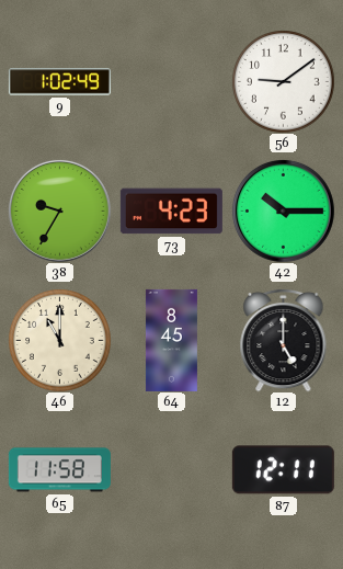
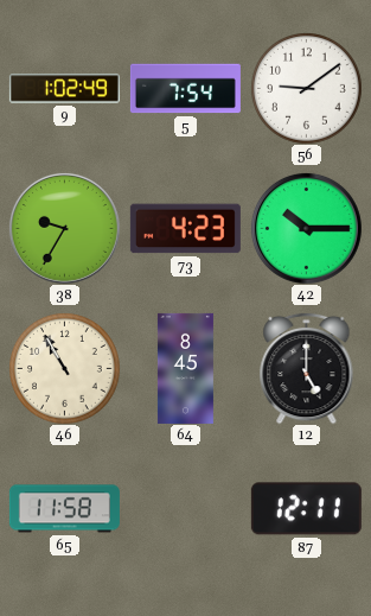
5: none -> 7:54 (185, 89)
46: 11:00 -> 10:55 (65, 369)
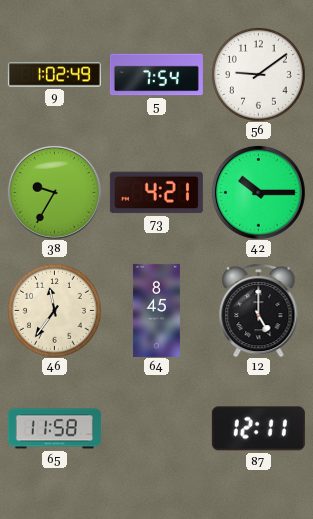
73: 4:23 -> 4:21 (156, 193)
46: 10:55 -> 11:36 (55, 311)
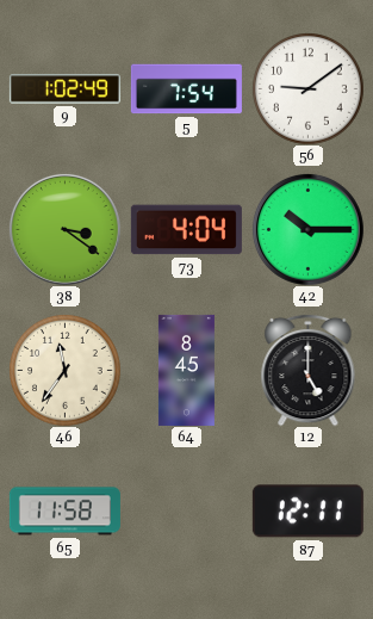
38: 9:35 -> 3:21 (64, 229)
73: 4:21 -> 4:04 (186, 230)
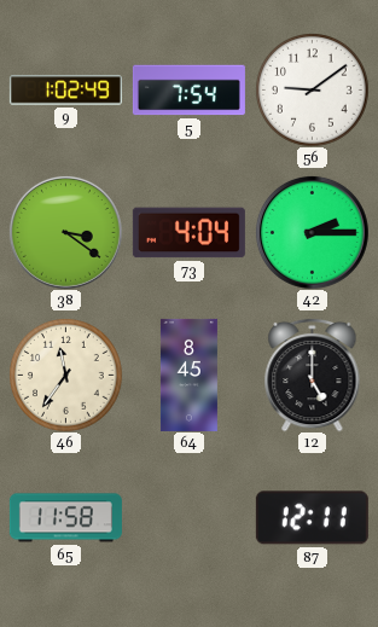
42: 10:15 -> 2:15 (312, 232)
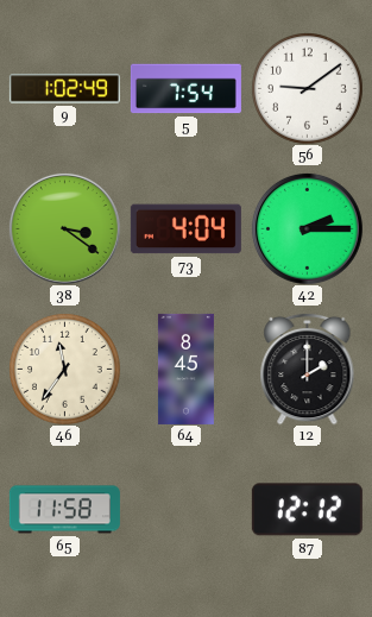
12: 5:00 -> 2:00 (308, 369)
87: 12:11 -> 12:12 (307, 510)
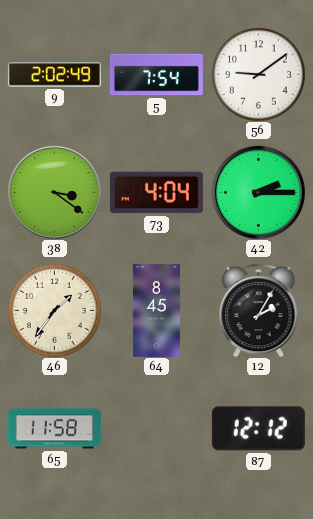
9: 1:02 -> 2:02 (54, 75)
46: 11:36 -> 1:36 (55, 311)
12: 2:00 -> 2:05 (259, 310)
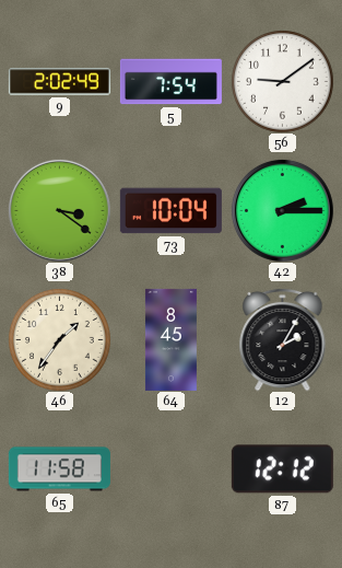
73: 4:04 -> 10:04 (170, 211)
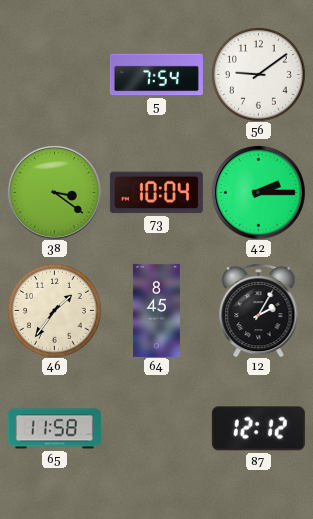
9: 2:02 -> none (59, 82)
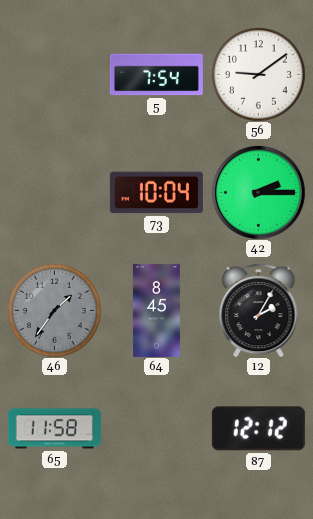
38: 3:21 -> none (54, 192)
46 dial: cream -> grey (55, 311)
